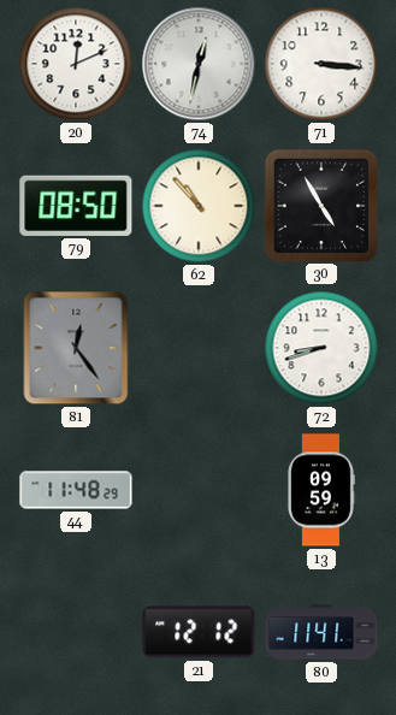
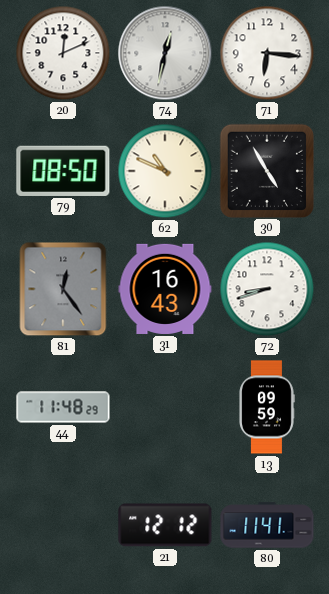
71: 3:16 -> 6:16 (267, 53)
62: 10:53 -> 10:49 (165, 171)
31: none -> 16:43 (165, 289)
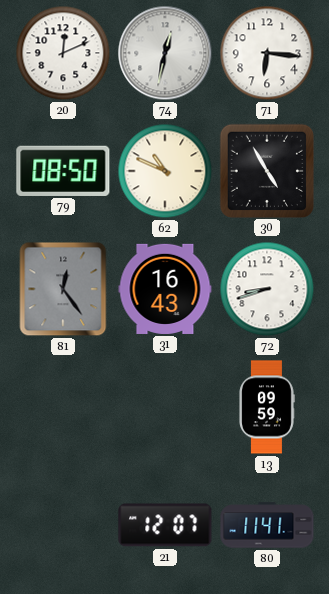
44: 11:48 -> none (63, 407)
21: 12:12 -> 12:07 (165, 525)
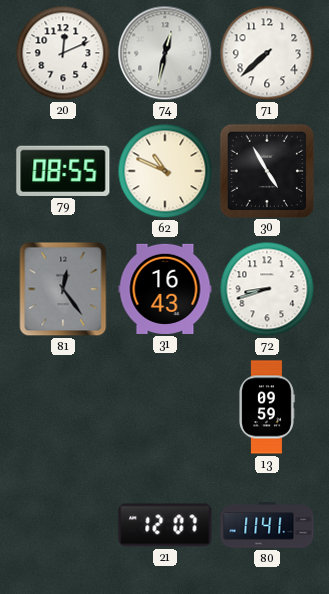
71: 6:16 -> 7:38 (267, 53)
79: 08:50 -> 08:55 (63, 171)
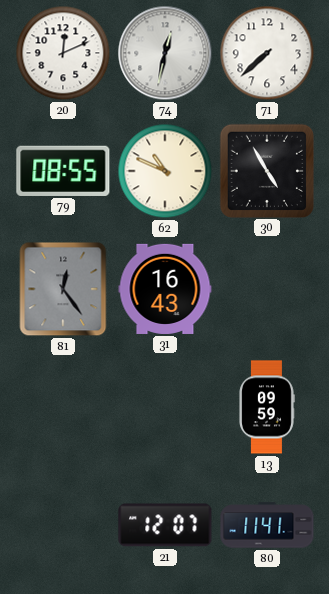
72: 8:42 -> none (267, 289)
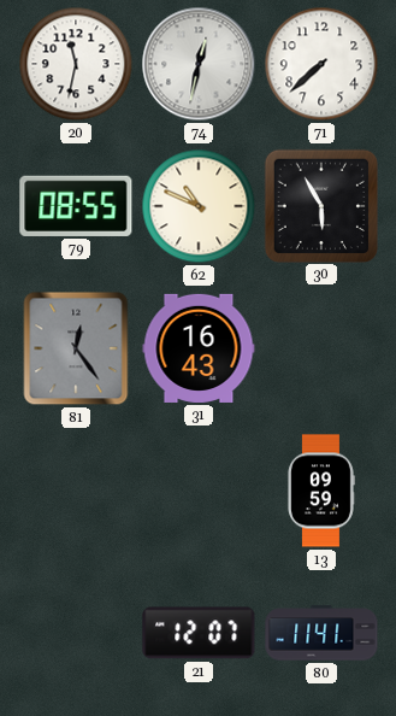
20: 12:11 -> 11:32 (76, 64)
30: 4:55 -> 5:55 (320, 205)
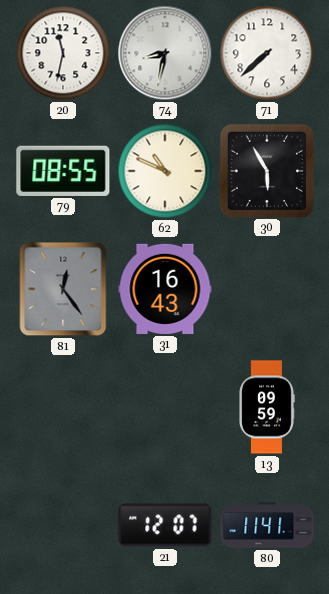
74: 12:32 -> 8:32 (165, 53)
